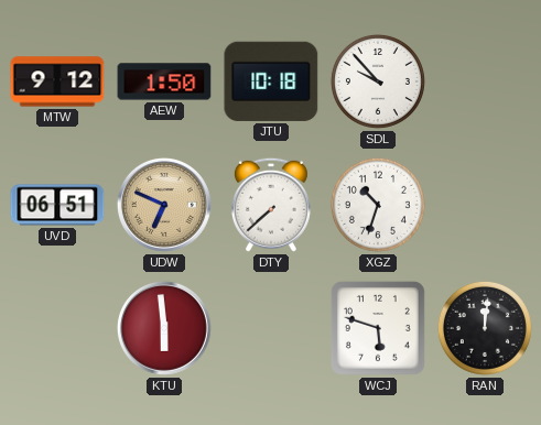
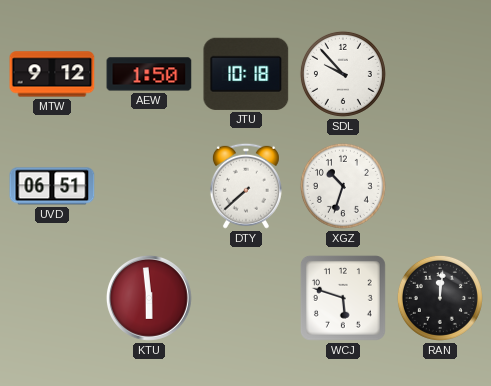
UDW: 6:49 -> none (164, 205)
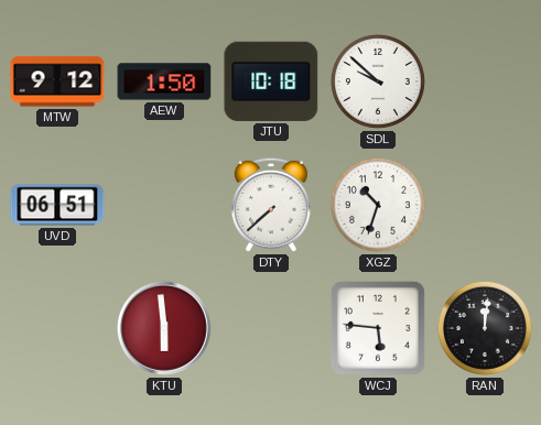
SDL: 9:53 -> 9:52 (378, 81)
WCJ: 5:48 -> 5:46 (379, 328)
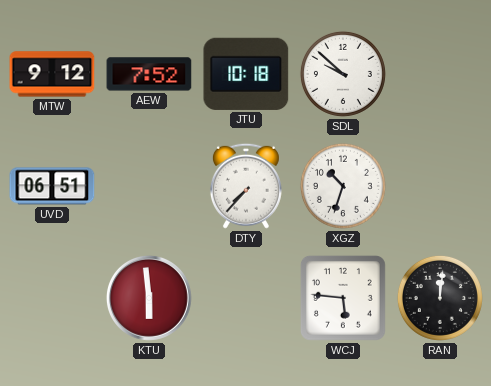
AEW: 1:50 -> 7:52 (149, 74)
DTY: 7:38 -> 7:37 (246, 186)
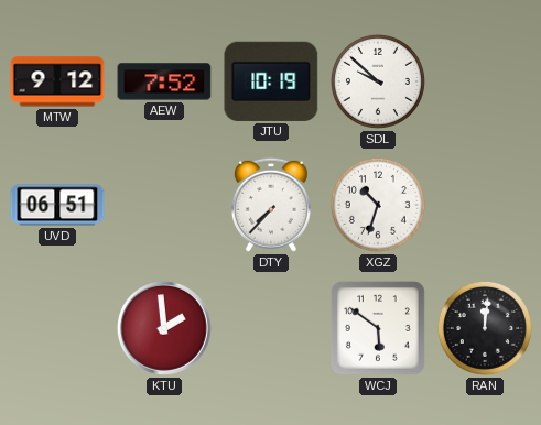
JTU: 10:18 -> 10:19 (271, 81)
KTU: 5:59 -> 1:59 (164, 328)
WCJ: 5:46 -> 5:51 (379, 328)
